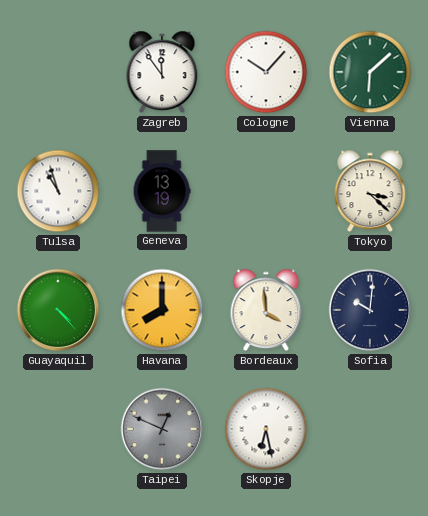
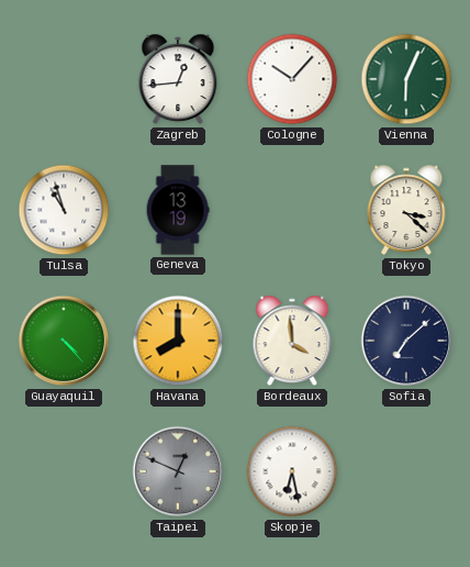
Zagreb: 11:54 -> 12:44 (178, 79)
Vienna: 6:08 -> 6:04 (406, 79)
Sofia: 10:01 -> 7:08 (406, 341)
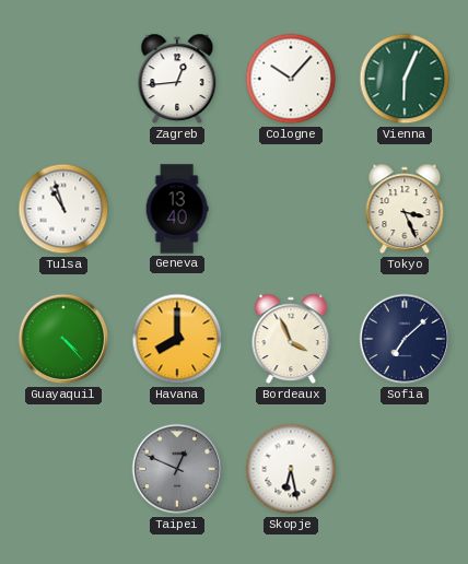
Geneva: 13:19 -> 13:40 (177, 209)
Tokyo: 3:22 -> 3:26 (405, 209)
Bordeaux: 3:59 -> 3:56 (291, 339)
